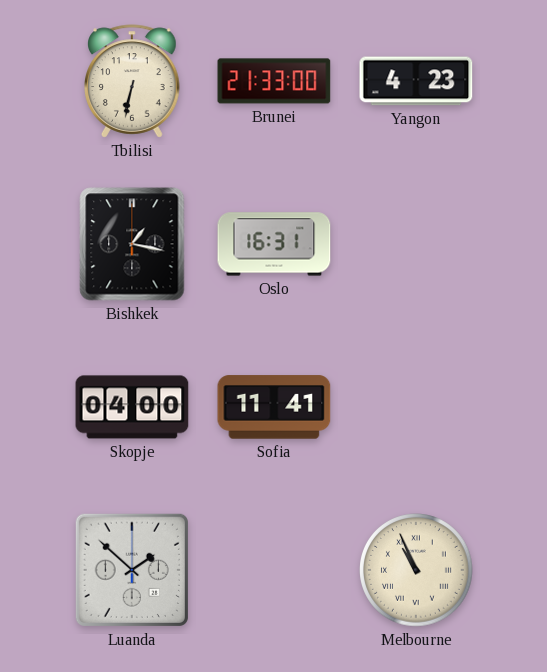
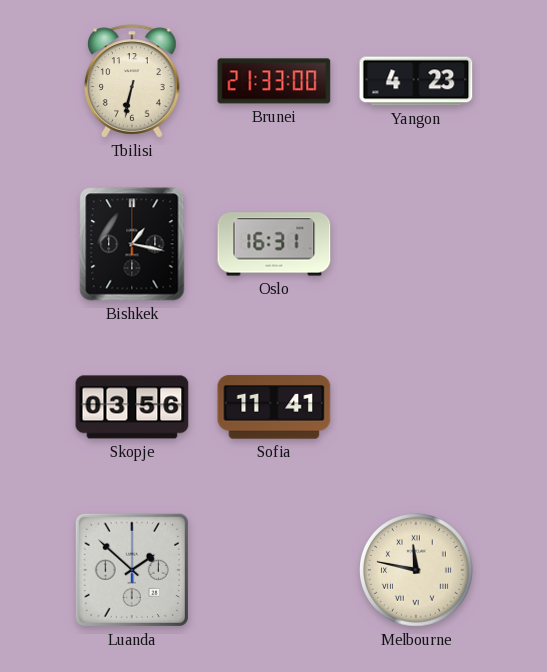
Skopje: 04:00 -> 03:56 (132, 407)
Melbourne: 10:56 -> 11:47 (416, 570)
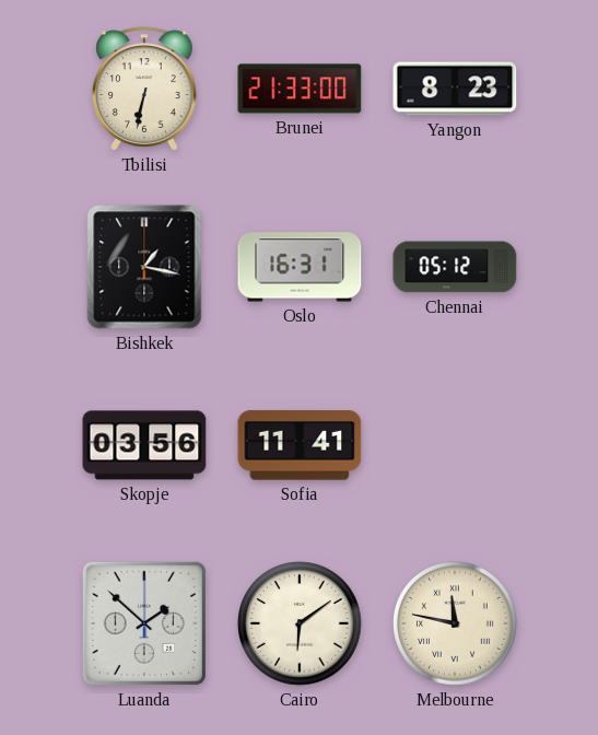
Yangon: 4:23 -> 8:23 (455, 89)
Chennai: none -> 05:12 (455, 267)
Cairo: none -> 6:09 (300, 623)
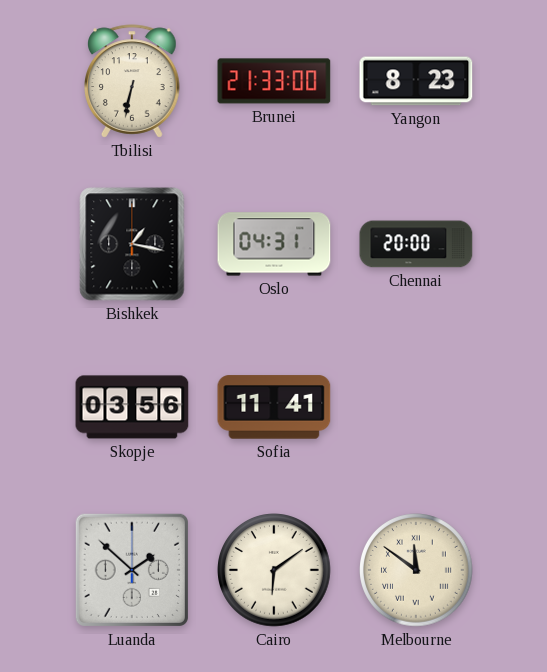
Oslo: 16:31 -> 04:31 (274, 244)
Chennai: 05:12 -> 20:00 (416, 244)
Melbourne: 11:47 -> 11:51 (416, 570)
